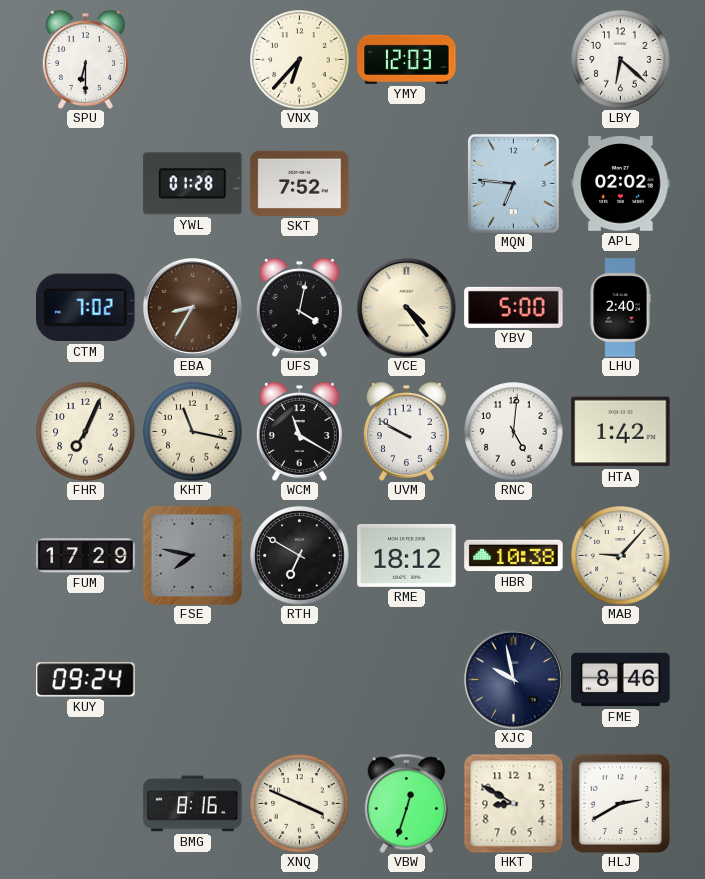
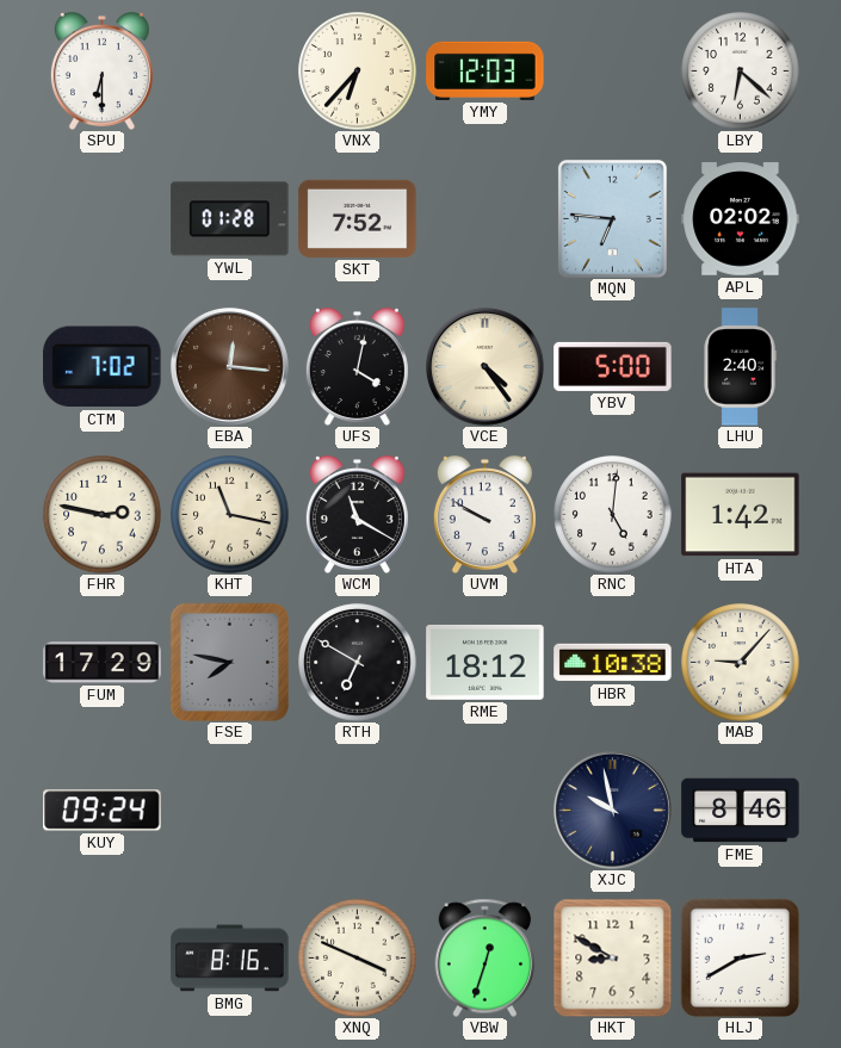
EBA: 8:35 -> 12:16 (229, 366)
FHR: 7:04 -> 2:47 (103, 515)
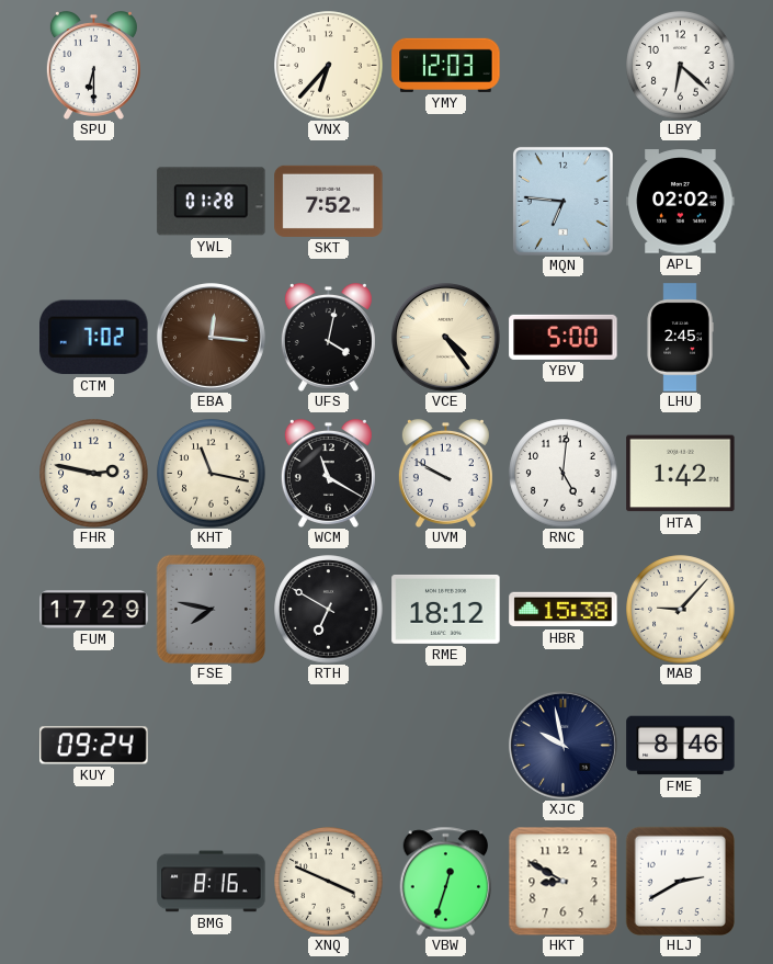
LHU: 2:40 -> 2:45 (680, 338)
HBR: 10:38 -> 15:38 (564, 610)
